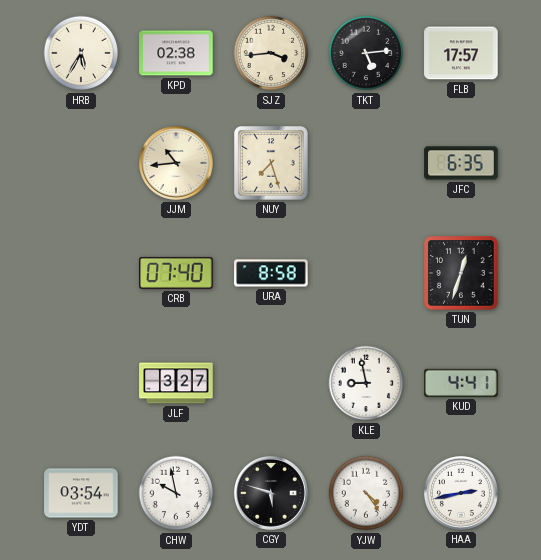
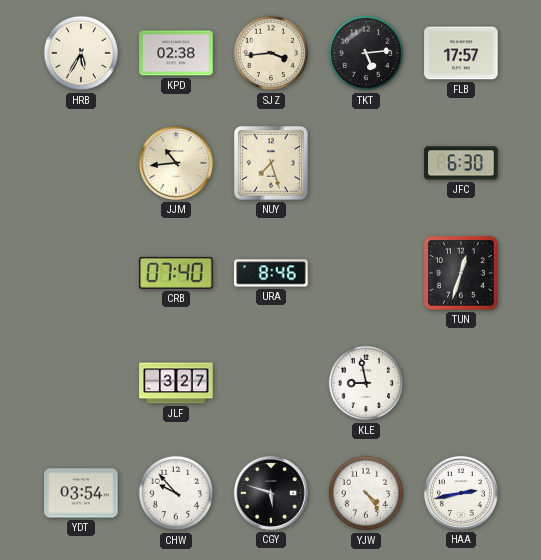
JFC: 6:35 -> 6:30 (461, 163)
URA: 8:58 -> 8:46 (271, 273)
KUD: 4:41 -> none (461, 383)
CHW: 9:58 -> 9:53 (176, 493)
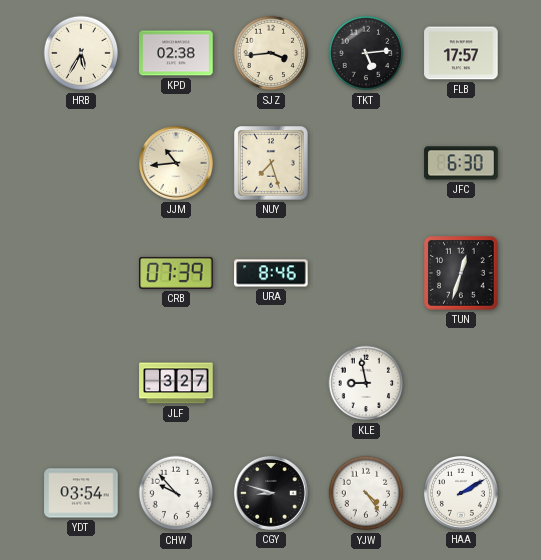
CRB: 07:40 -> 07:39 (176, 273)
CGY: 5:48 -> 8:48 (271, 493)
HAA: 2:43 -> 2:10 (461, 493)
